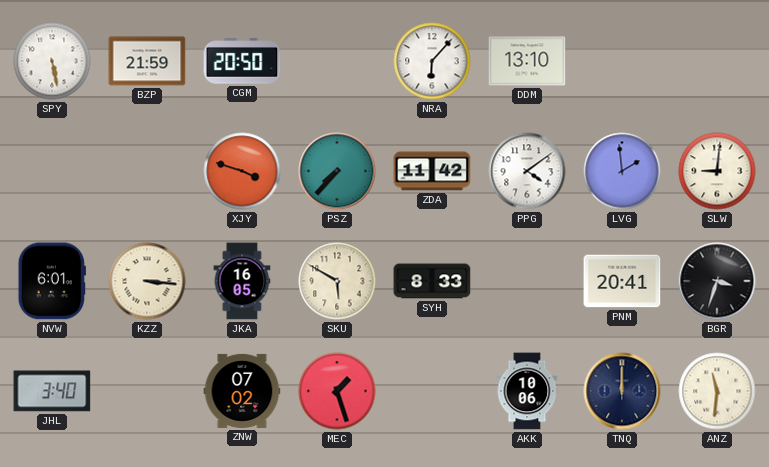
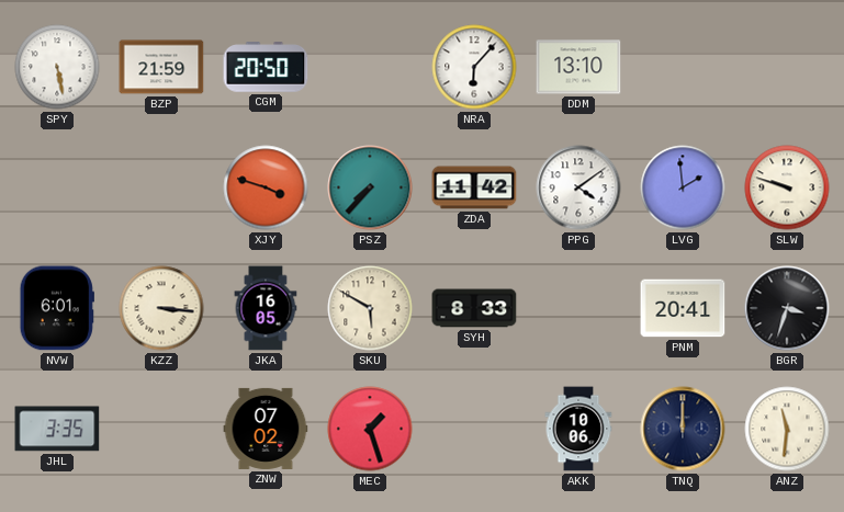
SLW: 9:01 -> 9:48 (787, 187)
JHL: 3:40 -> 3:35 (57, 429)
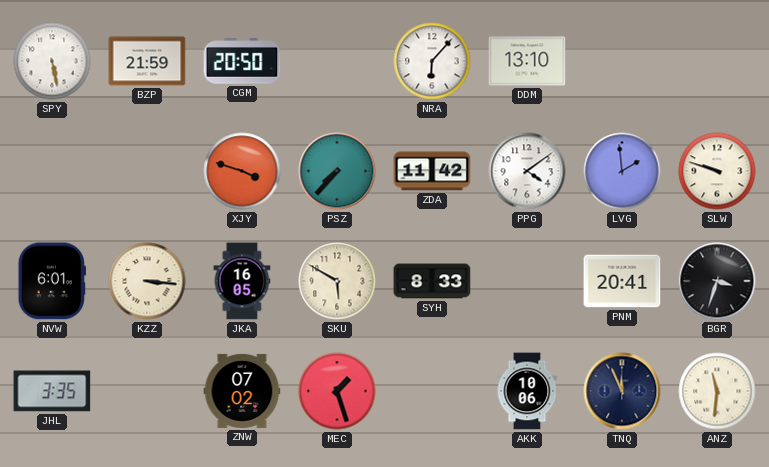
TNQ: 12:00 -> 11:56 (622, 391)
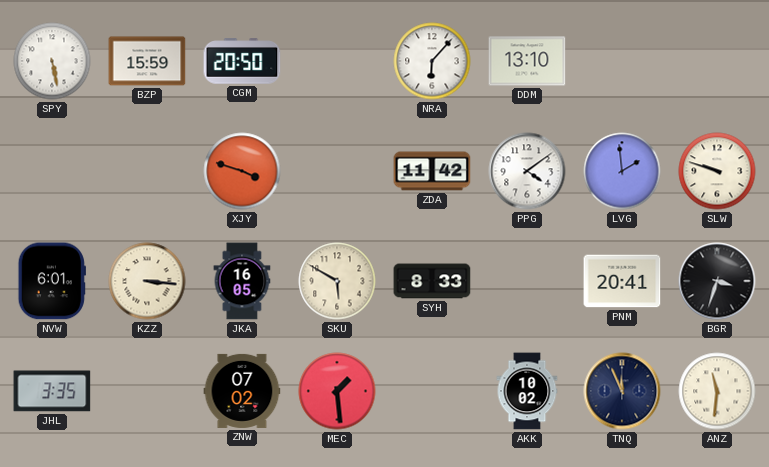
BZP: 21:59 -> 15:59 (147, 61)
PSZ: 7:37 -> none (337, 171)
MEC: 1:27 -> 1:29 (337, 391)
AKK: 10:06 -> 10:02 (527, 391)
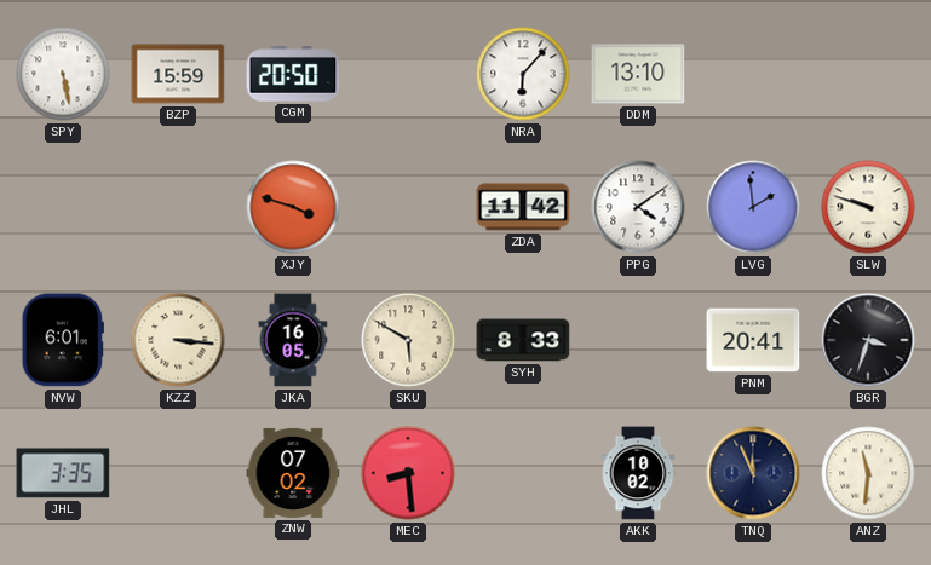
MEC: 1:29 -> 8:29 (408, 473)
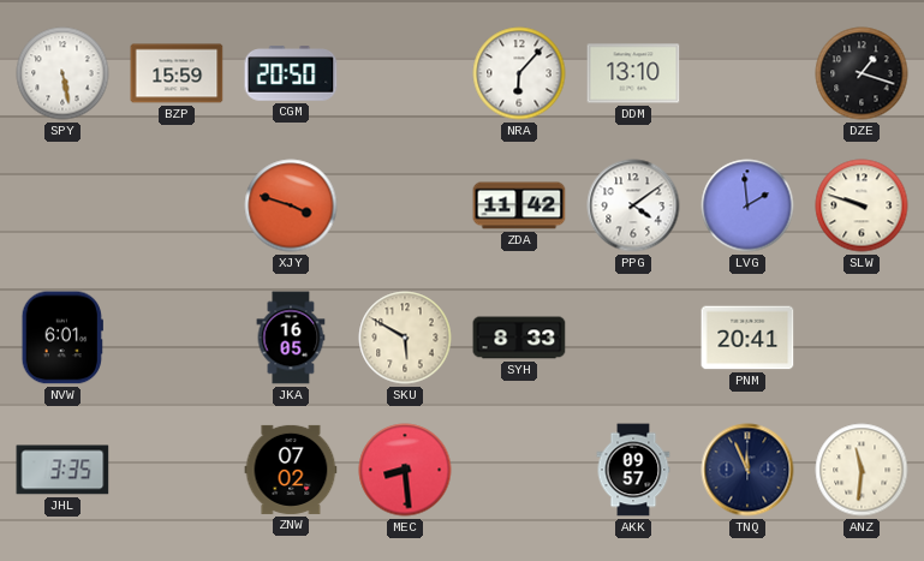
DZE: none -> 1:18 (862, 73)
KZZ: 3:16 -> none (178, 340)
BGR: 3:33 -> none (868, 340)
AKK: 10:02 -> 09:57 (633, 470)
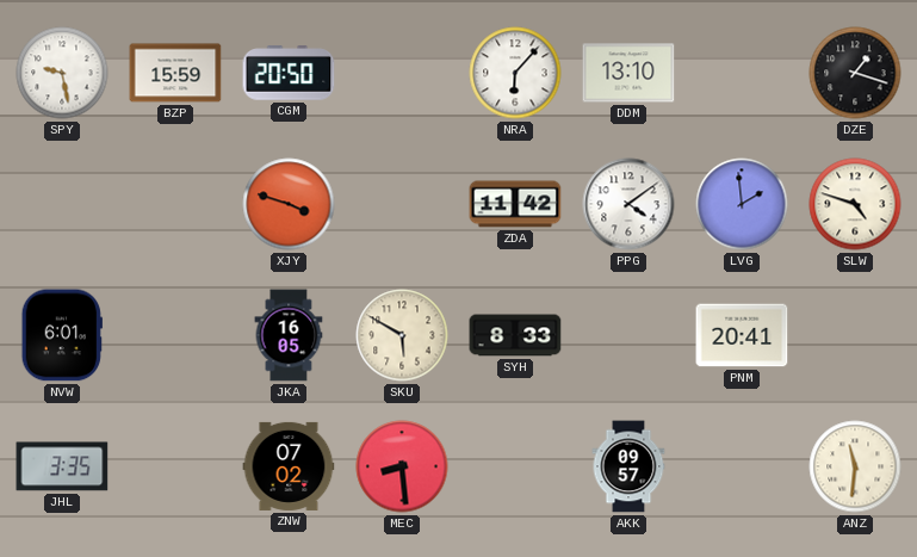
SPY: 5:28 -> 9:28 (62, 73)
SLW: 9:48 -> 4:48 (855, 204)
TNQ: 11:56 -> none (747, 470)
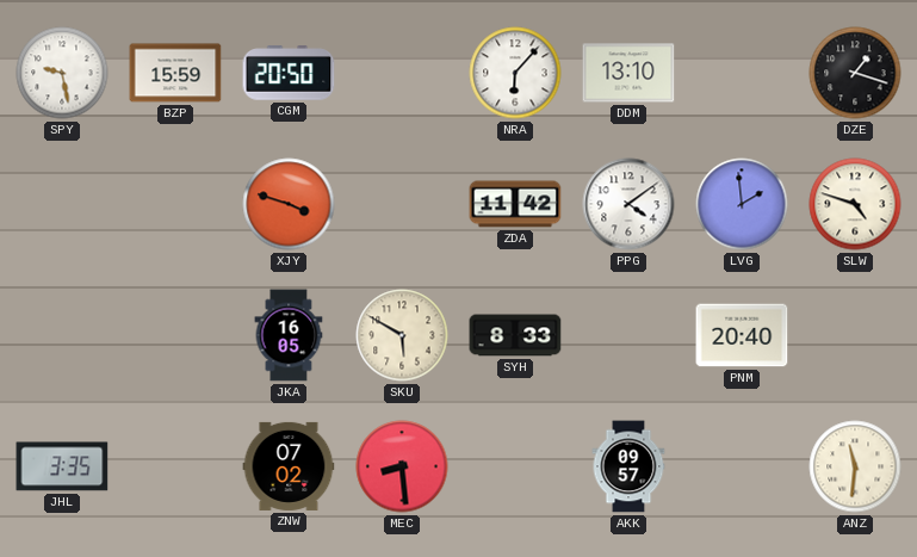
NVW: 6:01 -> none (62, 335)
PNM: 20:41 -> 20:40 (742, 335)
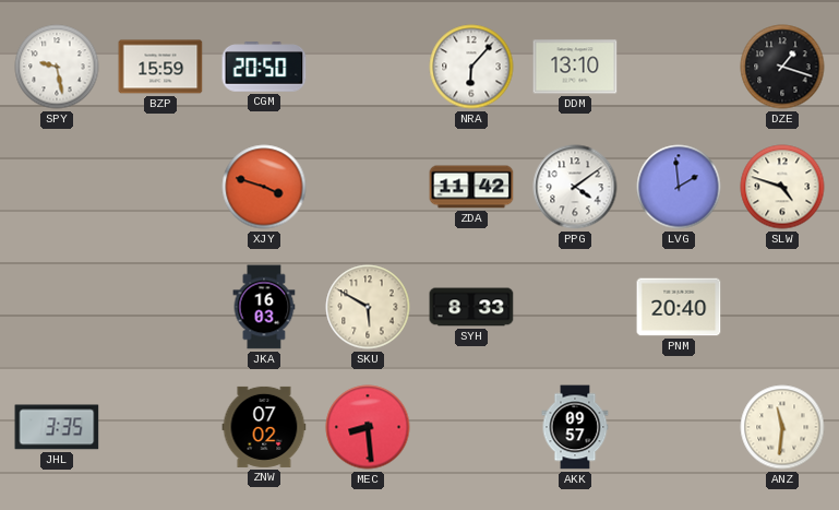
JKA: 16:05 -> 16:03 (264, 307)
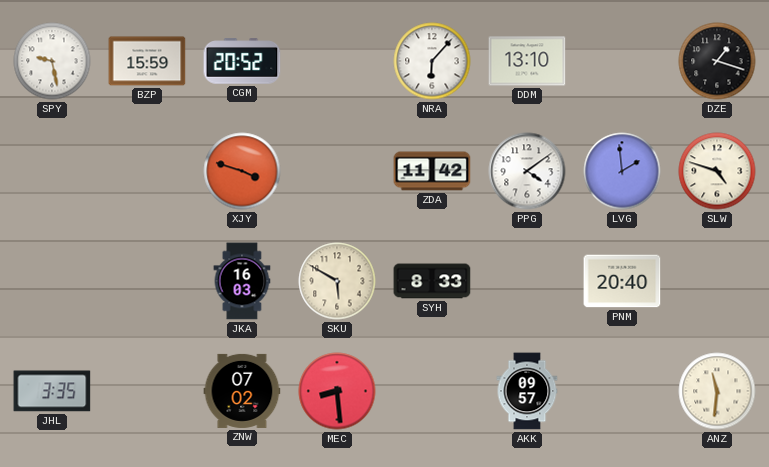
CGM: 20:50 -> 20:52 (242, 61)
